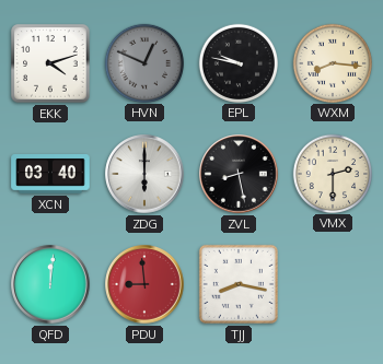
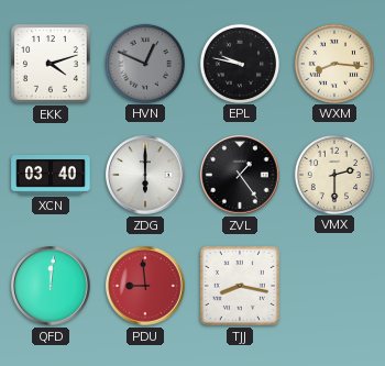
ZVL: 8:28 -> 1:24 (240, 175)
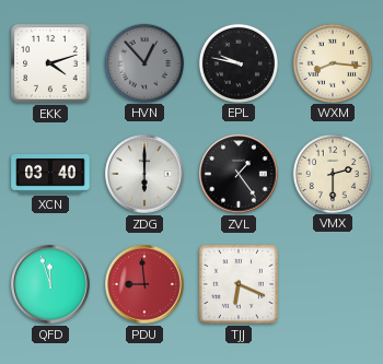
HVN: 12:49 -> 12:53 (143, 62)
QFD: 12:01 -> 11:57 (50, 284)
TJJ: 8:17 -> 6:19 (239, 284)
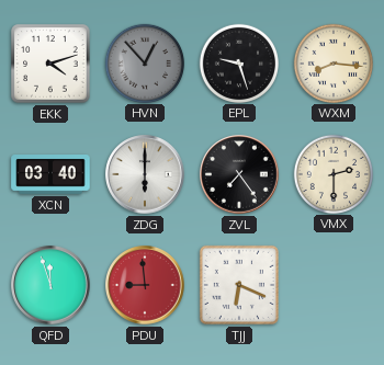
EPL: 9:47 -> 9:27 (238, 62)
ZVL: 1:24 -> 7:24 (239, 174)
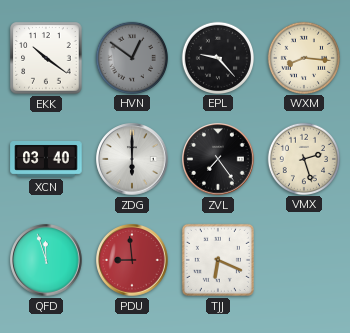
EKK: 4:12 -> 10:21 (46, 58)
HVN: 12:53 -> 12:51 (131, 57)
EPL: 9:27 -> 9:23 (217, 57)
VMX: 2:30 -> 2:27 (303, 158)
